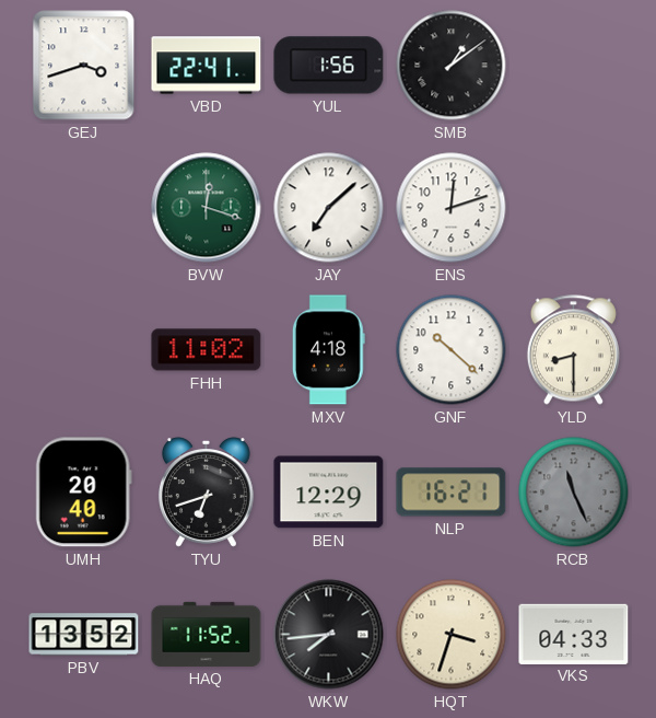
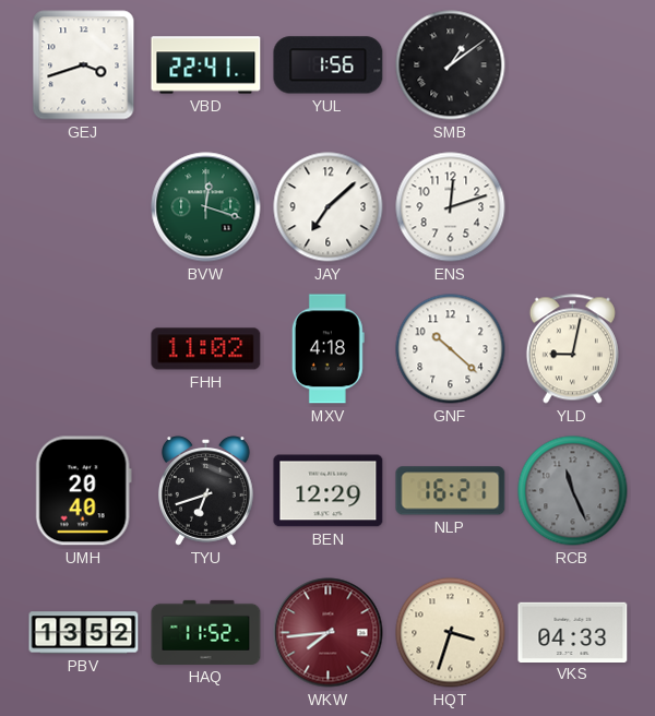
YLD: 8:30 -> 9:02 (572, 349)
WKW dial: black -> burgundy (329, 633)
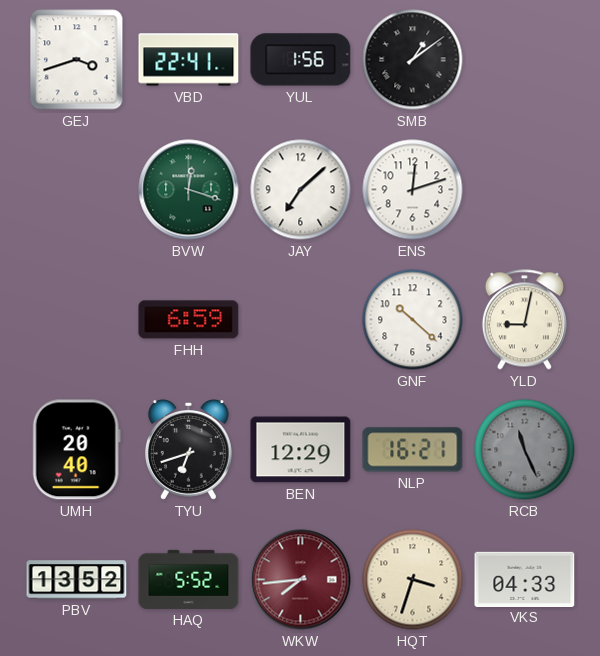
FHH: 11:02 -> 6:59 (189, 320)
MXV: 4:18 -> none (327, 349)
HAQ: 11:52 -> 5:52 (189, 579)
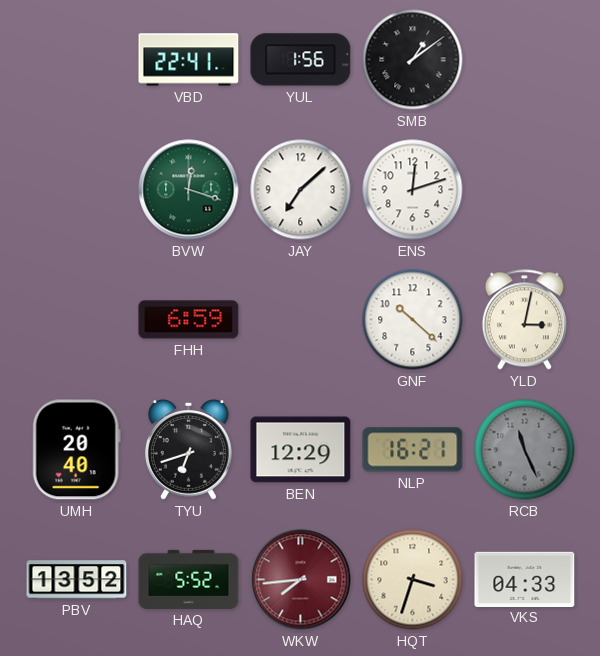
GEJ: 3:42 -> none (77, 60)
YLD: 9:02 -> 3:02 (524, 320)
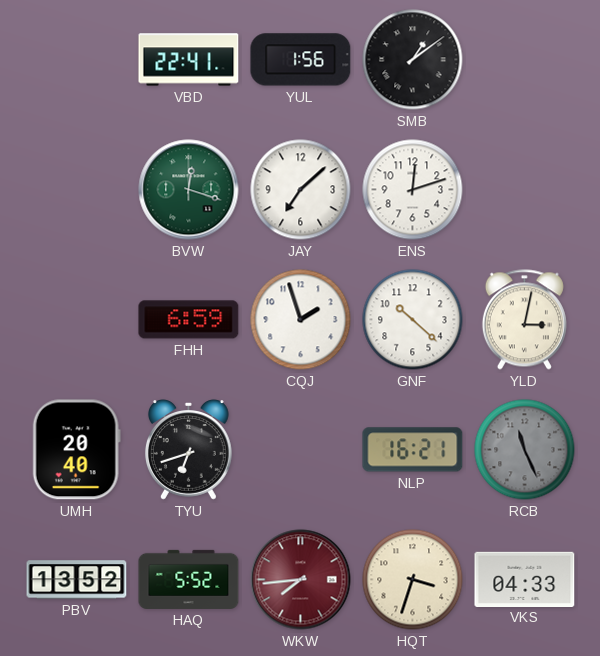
CQJ: none -> 1:57 (301, 320)
BEN: 12:29 -> none (301, 450)
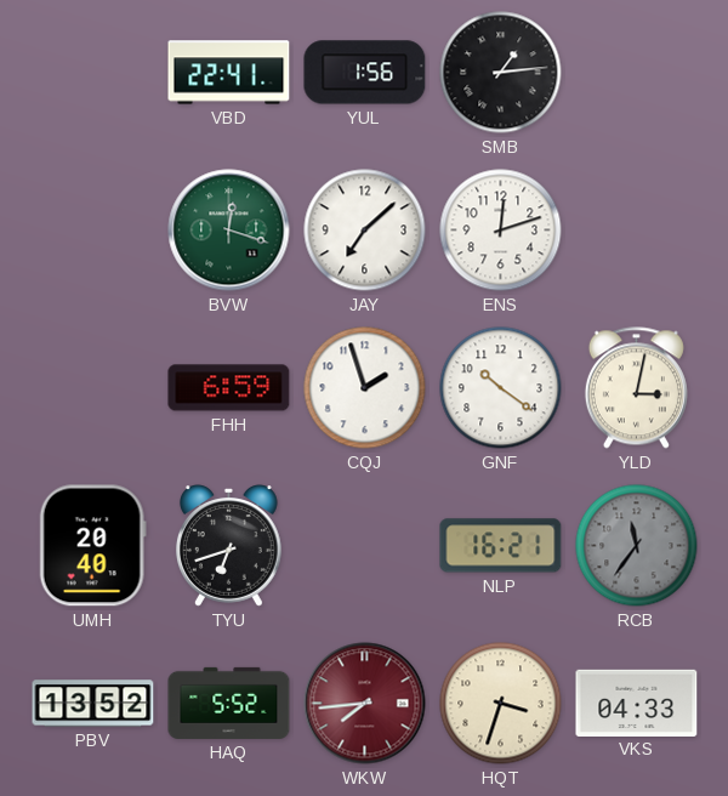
SMB: 1:09 -> 1:14 (501, 73)
GNF: 10:22 -> 10:21 (501, 388)
RCB: 11:26 -> 11:36 (637, 546)
